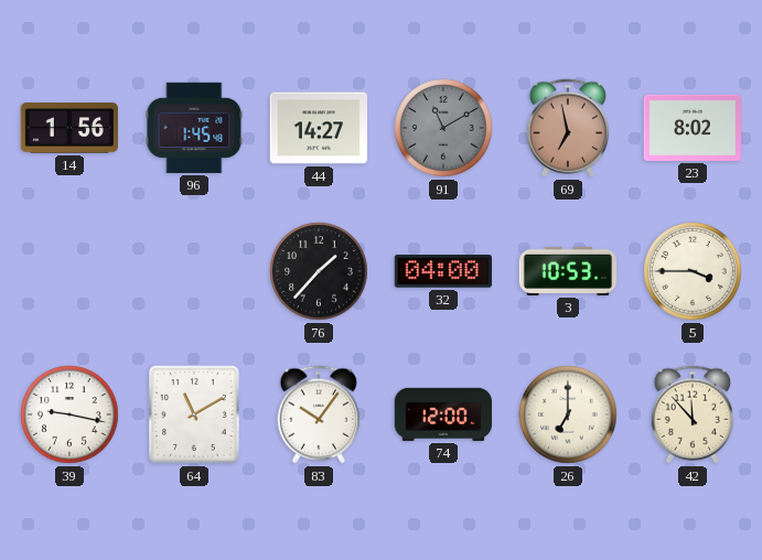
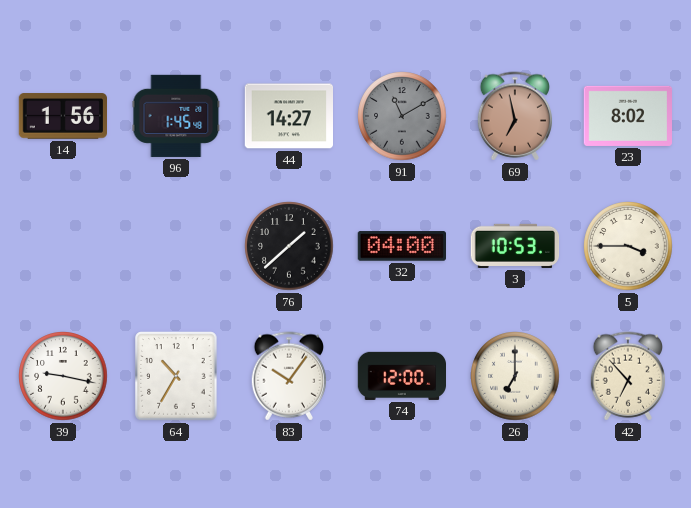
76: 1:37 -> 1:38 (289, 246)
64: 11:10 -> 10:35 (176, 376)
42: 11:53 -> 6:53 (628, 376)
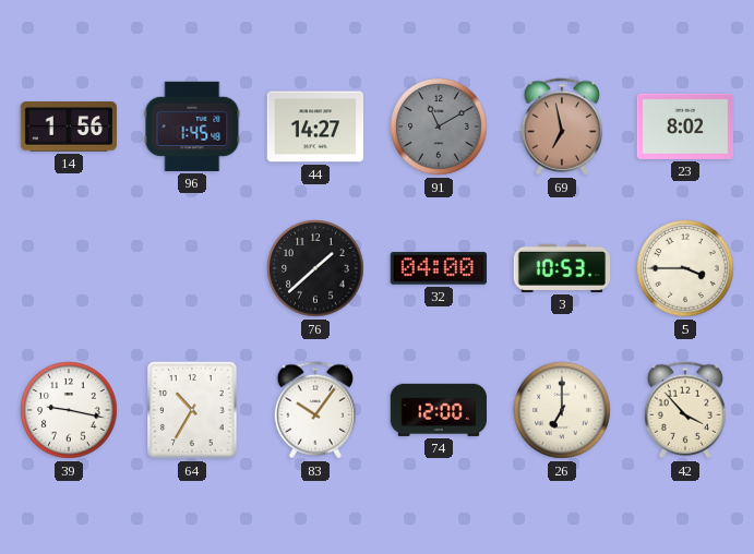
42: 6:53 -> 3:53 (685, 410)
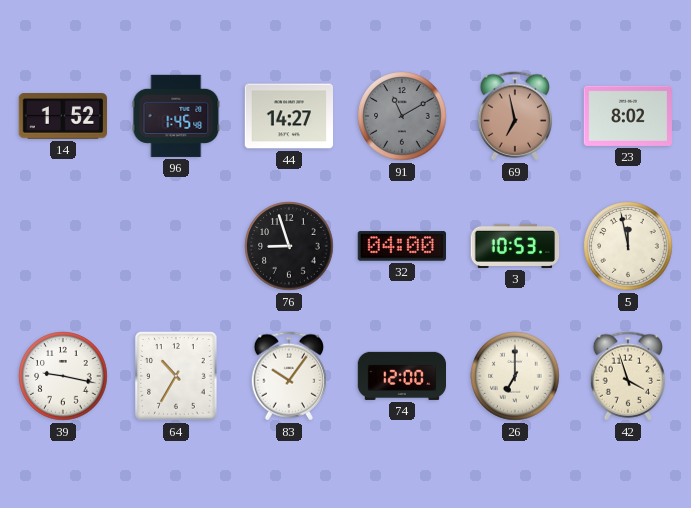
14: 1:56 -> 1:52 (62, 116)
76: 1:38 -> 8:57 (289, 246)
5: 3:45 -> 11:58 (628, 246)
42: 3:53 -> 3:57 (628, 376)
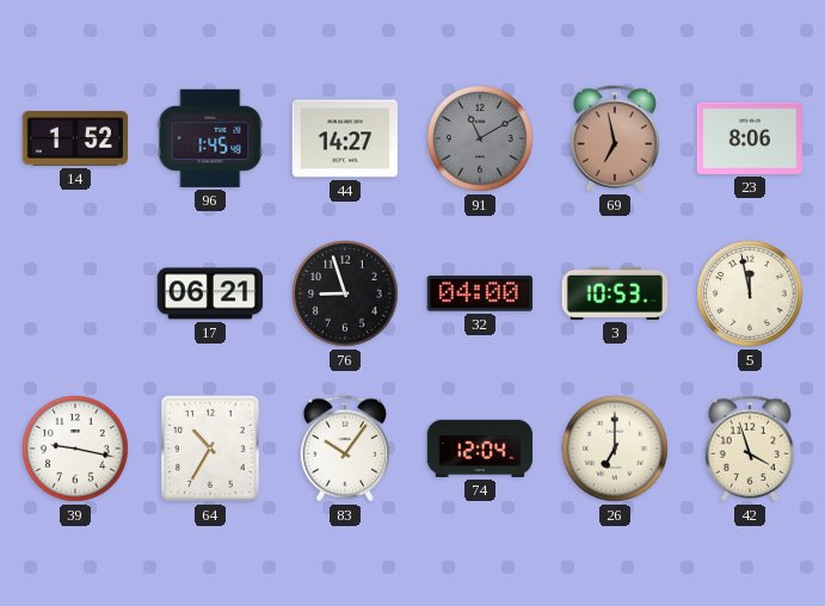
23: 8:02 -> 8:06 (750, 138)
17: none -> 06:21 (210, 293)
74: 12:00 -> 12:04 (479, 449)
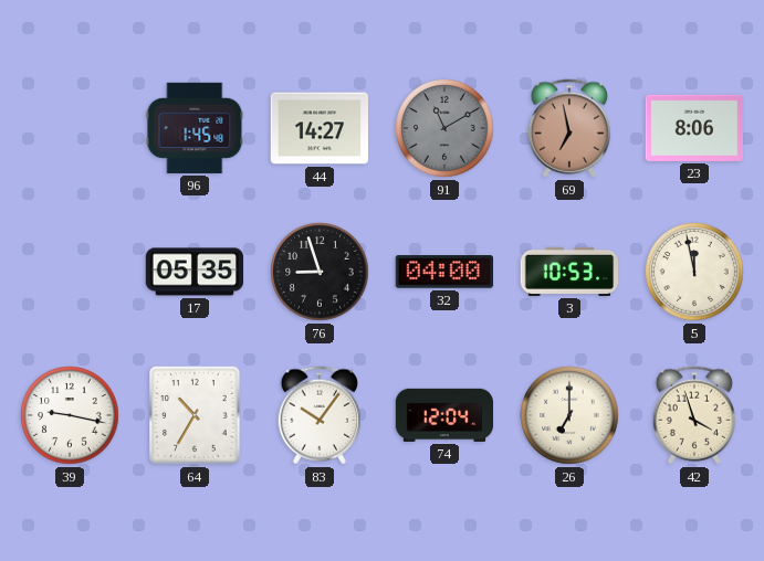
14: 1:52 -> none (74, 138)
17: 06:21 -> 05:35 (195, 272)
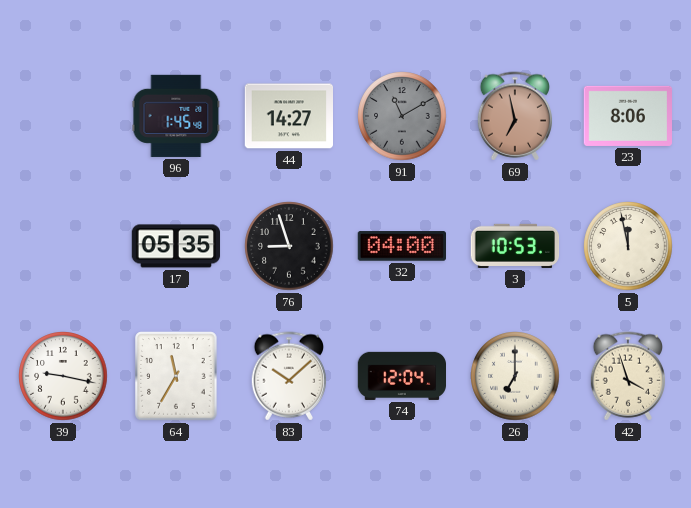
64: 10:35 -> 11:35 (176, 376)
83: 10:06 -> 10:08 (289, 376)
